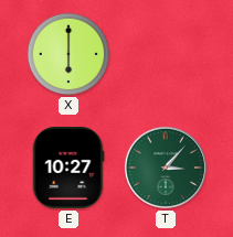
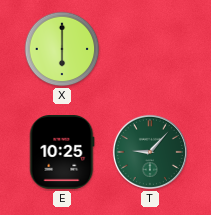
E: 10:27 -> 10:25 (62, 153)
T: 3:07 -> 9:07 (150, 152)
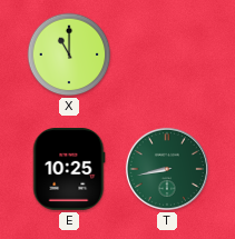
X: 6:00 -> 11:00 (69, 54)
T: 9:07 -> 8:43 (167, 169)
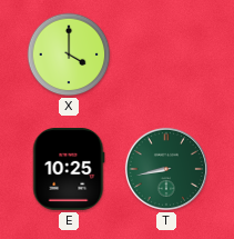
X: 11:00 -> 4:00 (69, 54)
